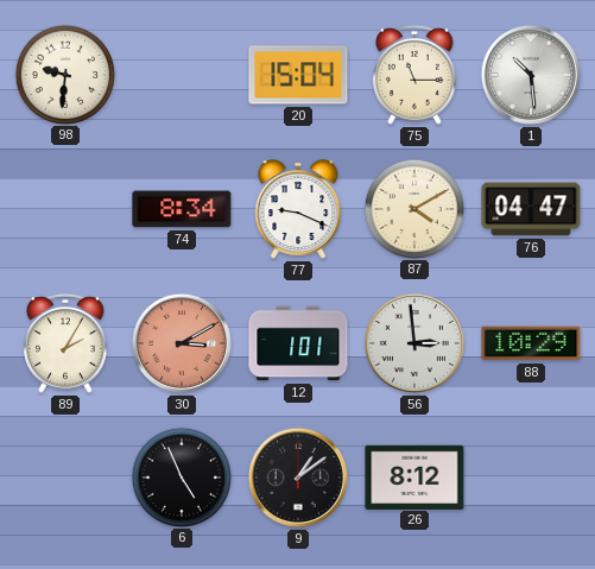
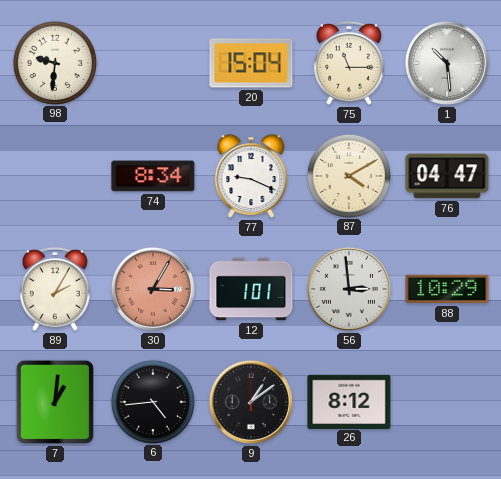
30: 3:10 -> 3:05 (153, 289)
7: none -> 1:01 (55, 402)
6: 4:56 -> 4:44 (152, 401)
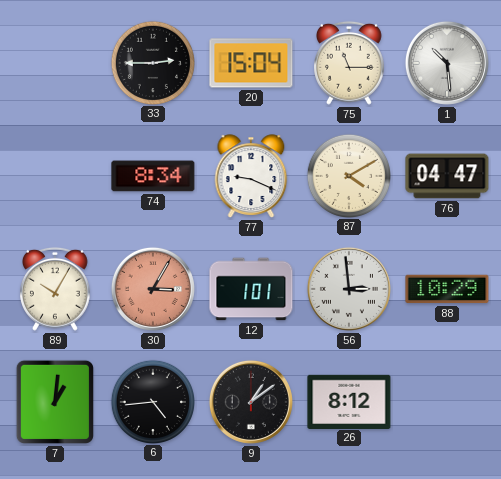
98: 9:31 -> none (54, 62)
33: none -> 2:45 (152, 62)
89: 2:05 -> 10:05 (56, 289)
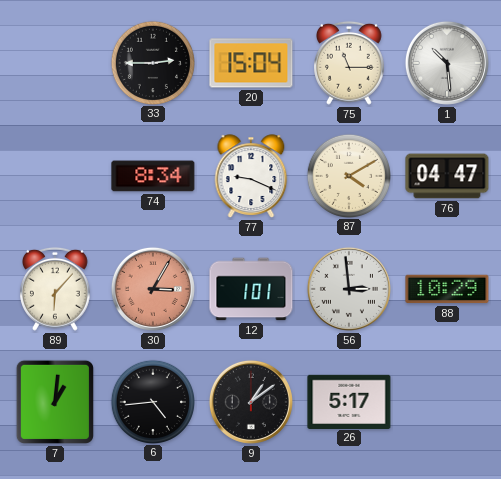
89: 10:05 -> 6:07 (56, 289)
26: 8:12 -> 5:17 (349, 401)
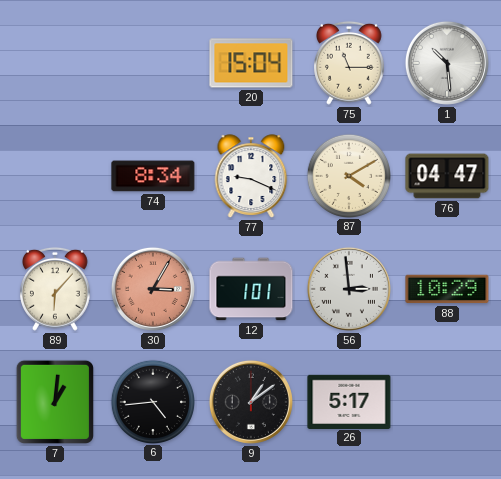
33: 2:45 -> none (152, 62)
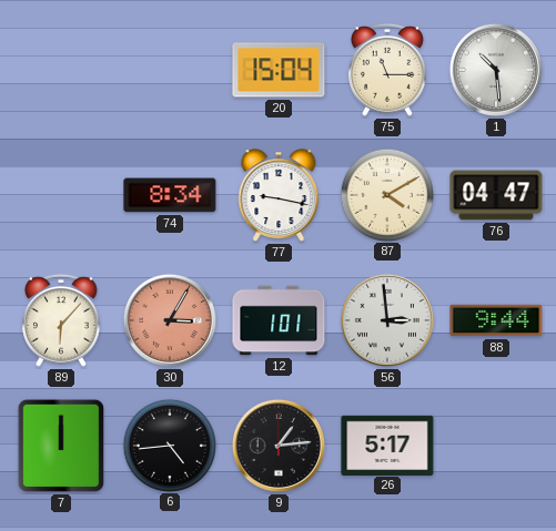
77: 9:19 -> 9:17 (279, 195)
88: 10:29 -> 9:44 (496, 320)
7: 1:01 -> 12:00 (61, 446)
9: 1:09 -> 1:14 (279, 446)
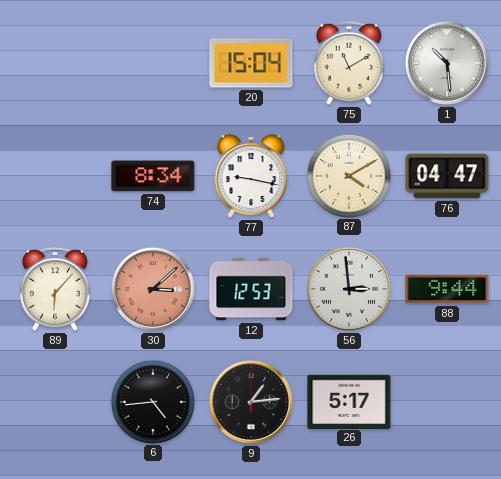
75: 11:15 -> 11:10 (350, 63)
30: 3:05 -> 3:08 (153, 289)
12: 1:01 -> 12:53 (251, 289)
7: 12:00 -> none (61, 446)
